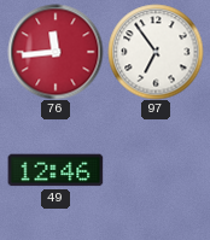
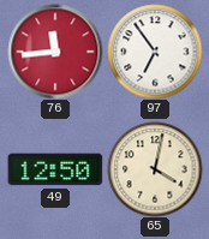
49: 12:46 -> 12:50 (55, 169)
65: none -> 4:02 (155, 169)
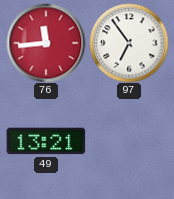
49: 12:50 -> 13:21 (46, 141)
65: 4:02 -> none (155, 169)
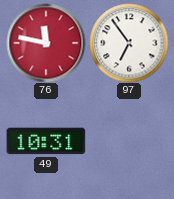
76: 11:44 -> 11:47 (46, 43)
49: 13:21 -> 10:31 (46, 141)
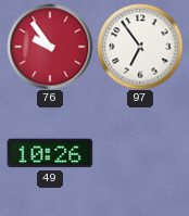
76: 11:47 -> 9:54 (50, 47)
49: 10:31 -> 10:26 (50, 153)
